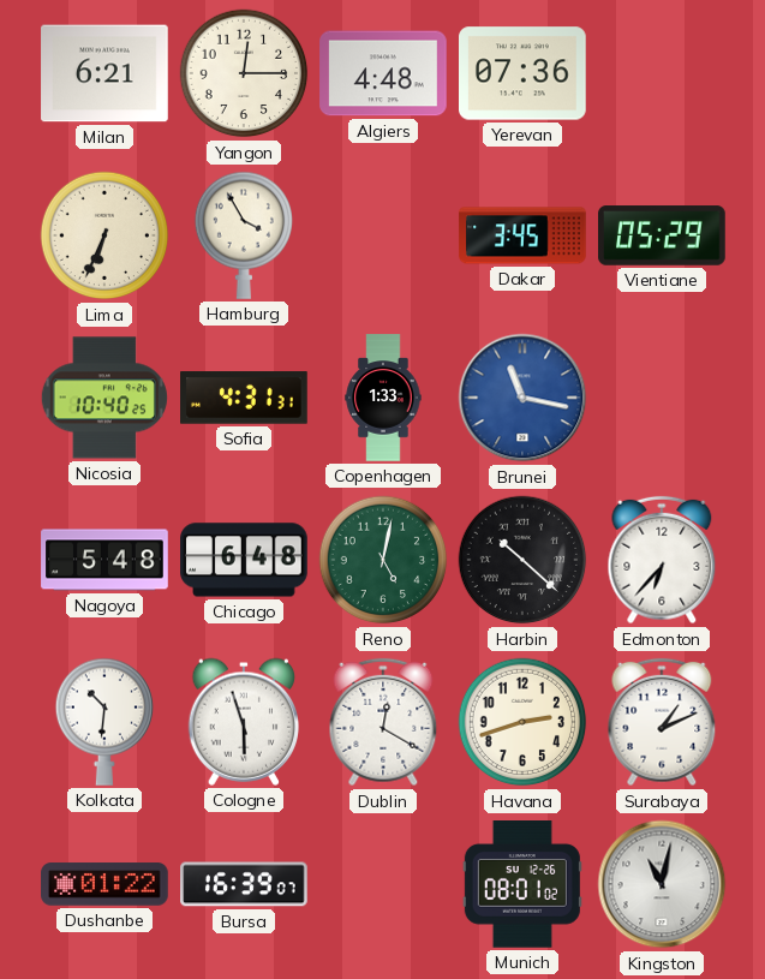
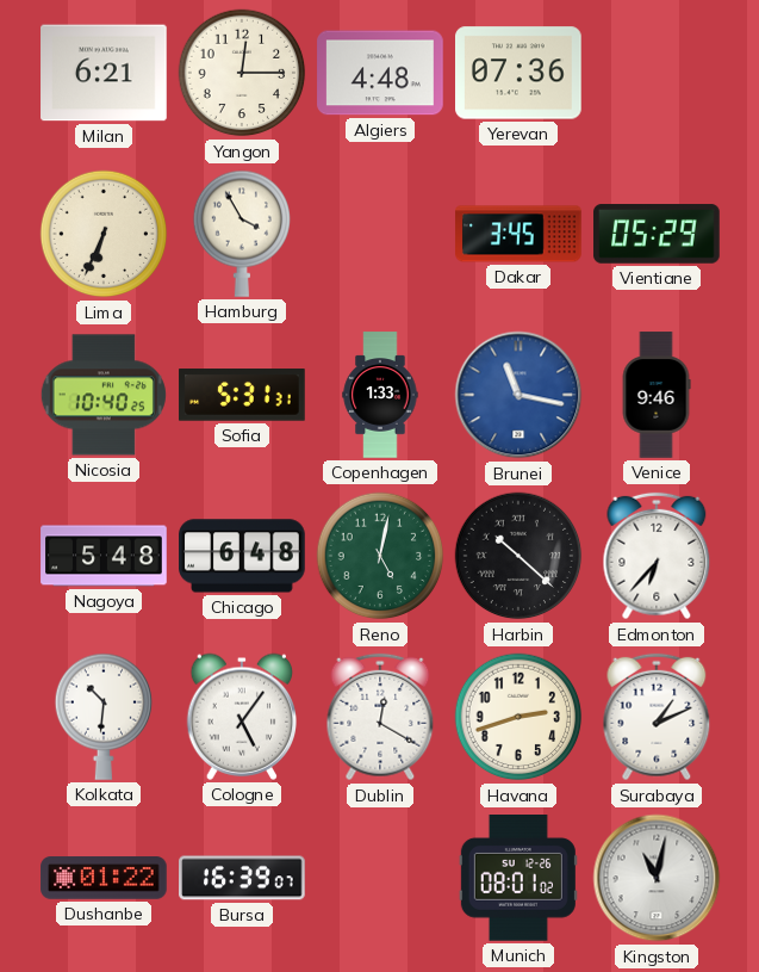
Sofia: 4:31 -> 5:31 (242, 395)
Venice: none -> 9:46 (657, 395)
Cologne: 5:57 -> 5:06 (241, 717)
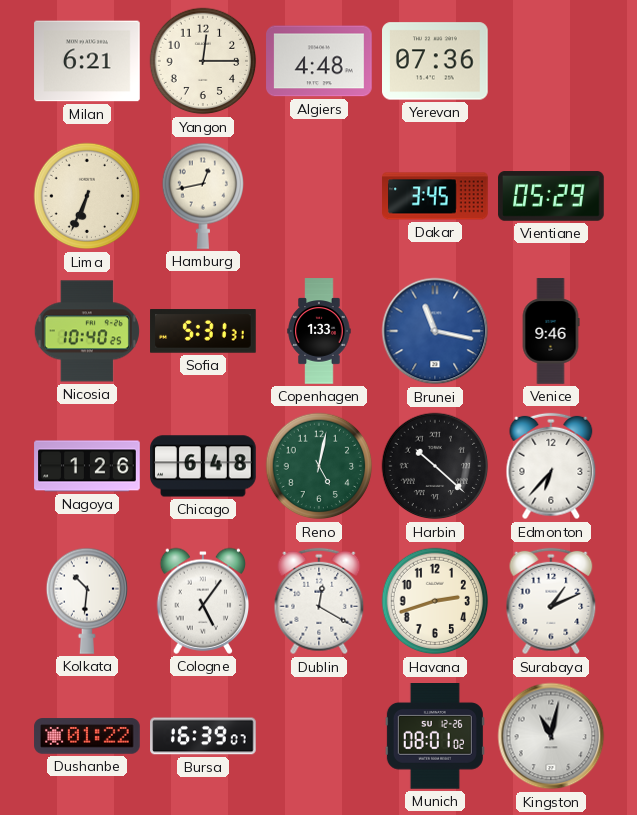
Hamburg: 3:55 -> 12:43 (202, 196)
Nagoya: 5:48 -> 1:26 (87, 466)
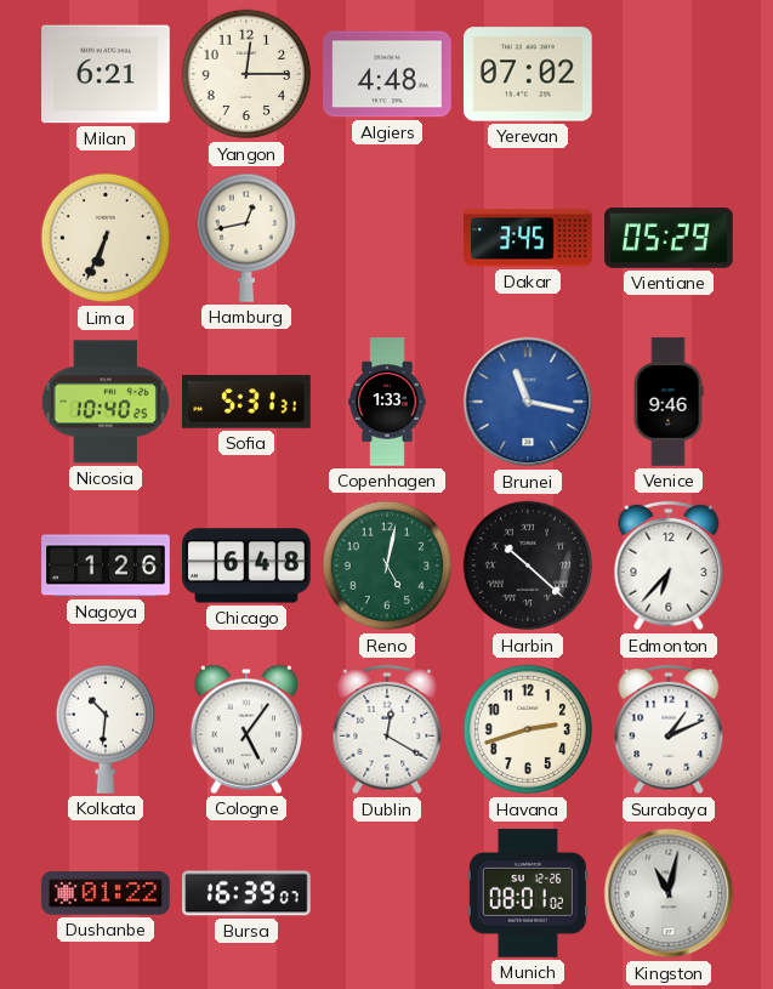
Yerevan: 07:36 -> 07:02 (528, 74)
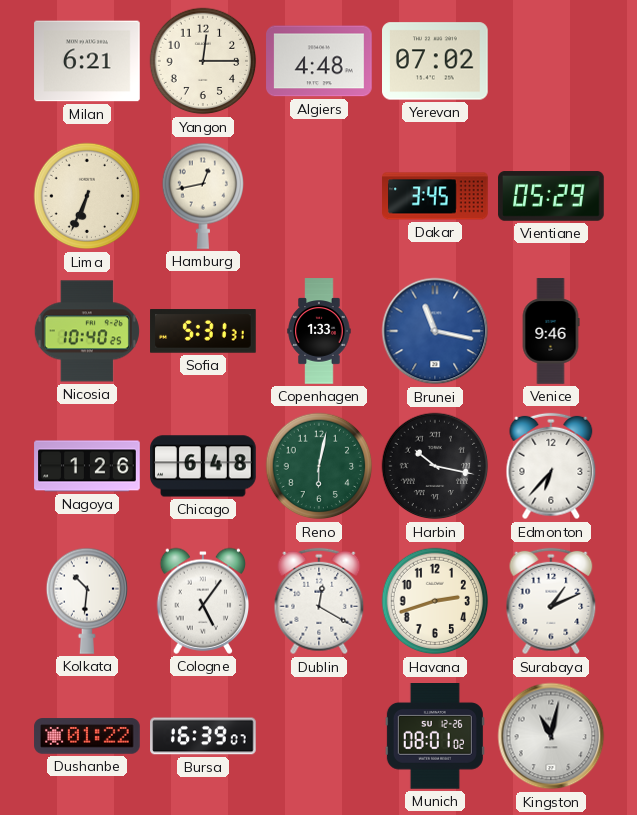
Reno: 5:02 -> 6:02 (319, 466)
Harbin: 10:22 -> 10:17 (435, 466)
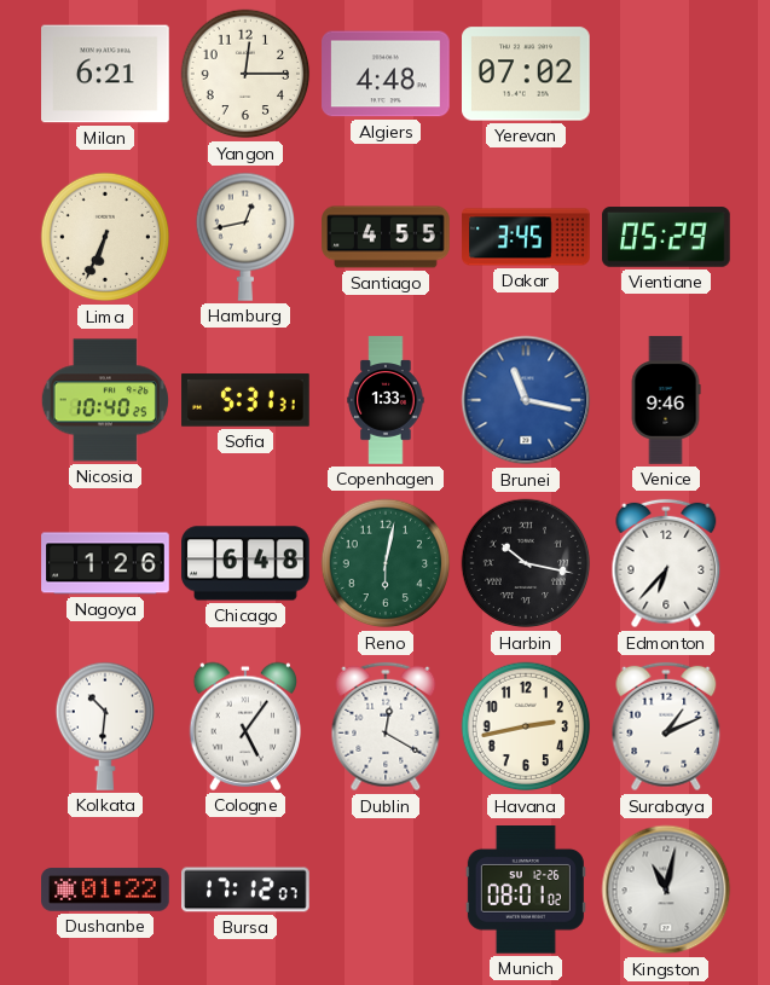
Santiago: none -> 4:55 (386, 237)
Havana: 2:42 -> 2:43 (526, 726)
Bursa: 16:39 -> 17:12 (245, 890)
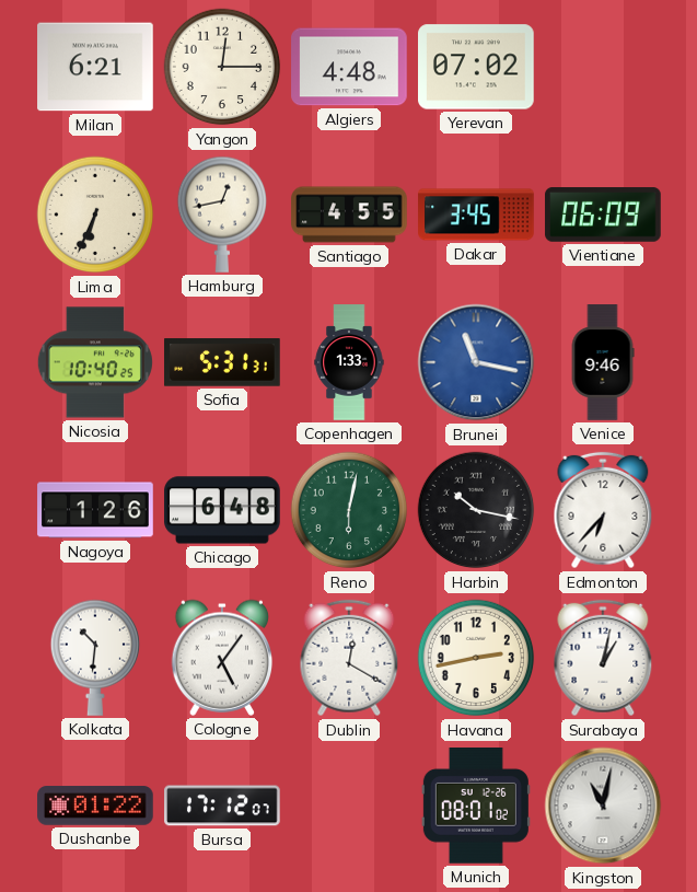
Vientiane: 05:29 -> 06:09 (603, 215)
Surabaya: 1:11 -> 1:02 (603, 658)
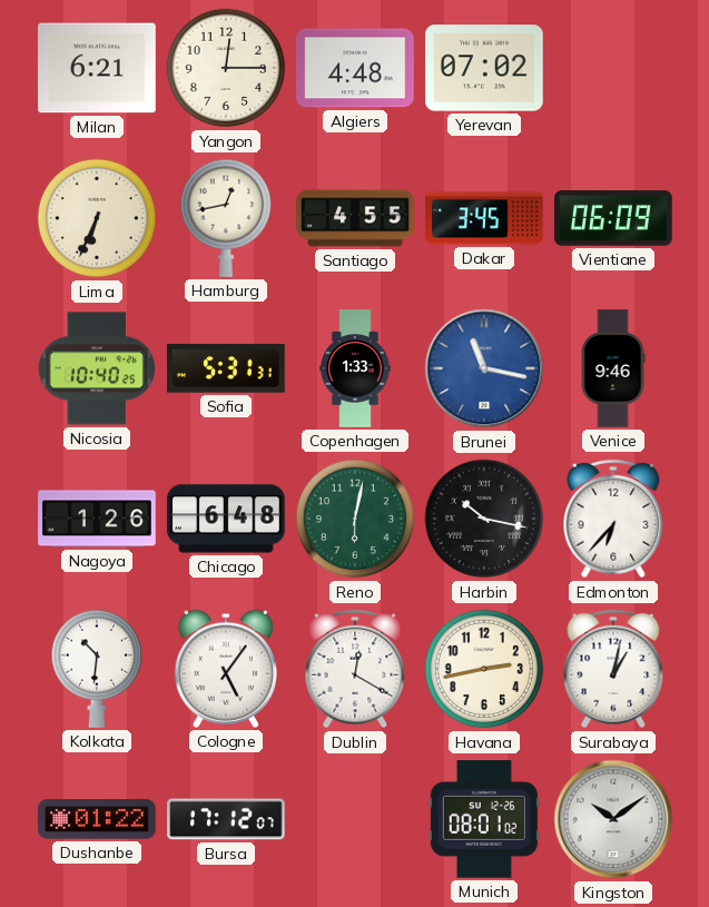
Kingston: 11:02 -> 10:09 (613, 819)
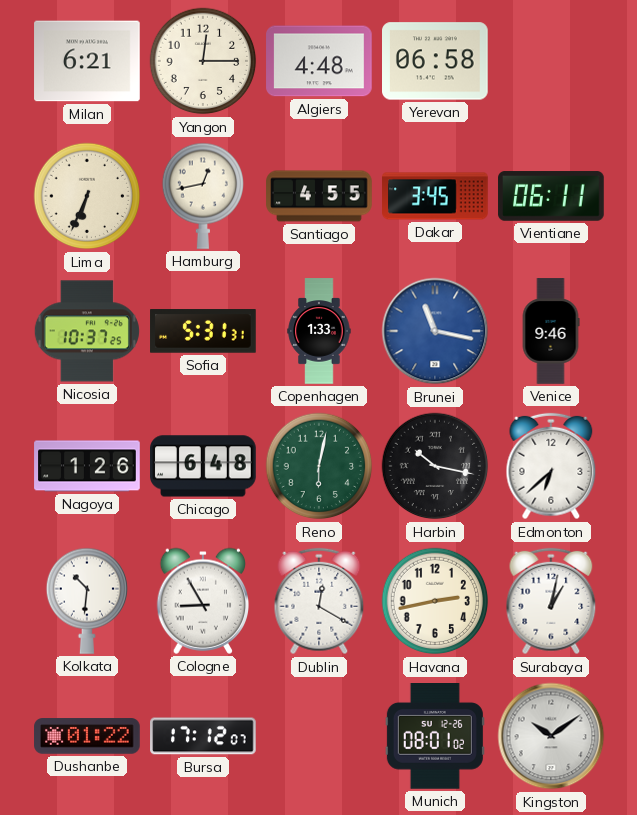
Yerevan: 07:02 -> 06:58 (435, 61)
Vientiane: 06:09 -> 06:11 (551, 196)
Nicosia: 10:40 -> 10:37 (87, 331)
Edmonton: 6:37 -> 6:38 (551, 466)
Cologne: 5:06 -> 8:55 (202, 601)
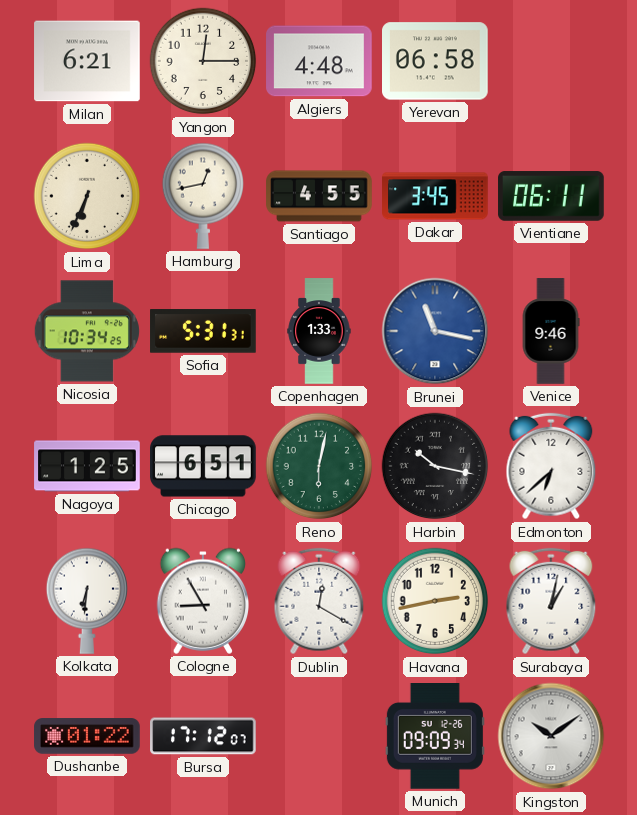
Nicosia: 10:37 -> 10:34 (87, 331)
Nagoya: 1:26 -> 1:25 (87, 466)
Chicago: 6:48 -> 6:51 (203, 466)
Kolkata: 10:31 -> 6:31 (86, 601)
Munich: 08:01 -> 09:09 (435, 737)
